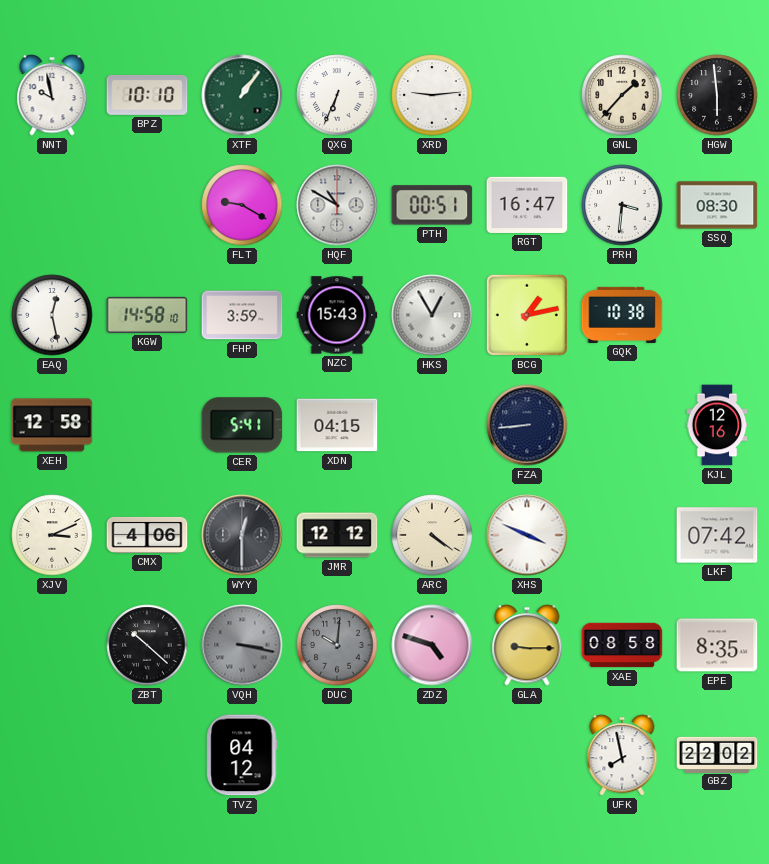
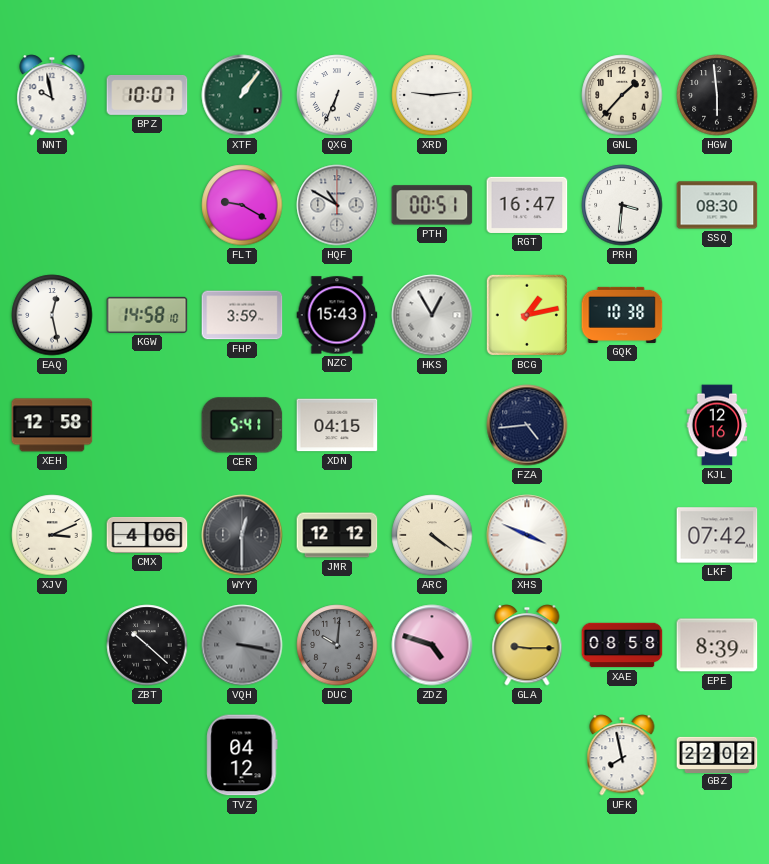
BPZ: 10:10 -> 10:07 (147, 95)
FZA: 8:44 -> 4:44 (527, 425)
EPE: 8:35 -> 8:39 (717, 645)
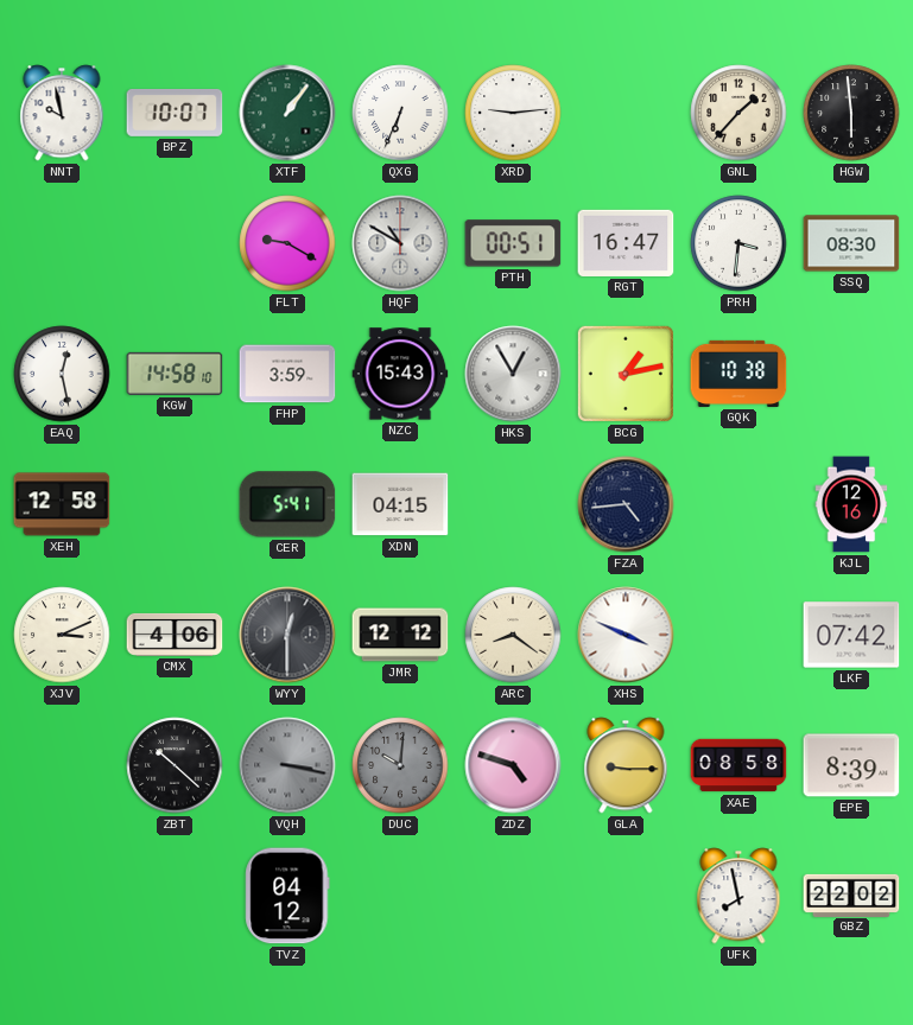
ARC: 4:21 -> 8:21 (513, 635)
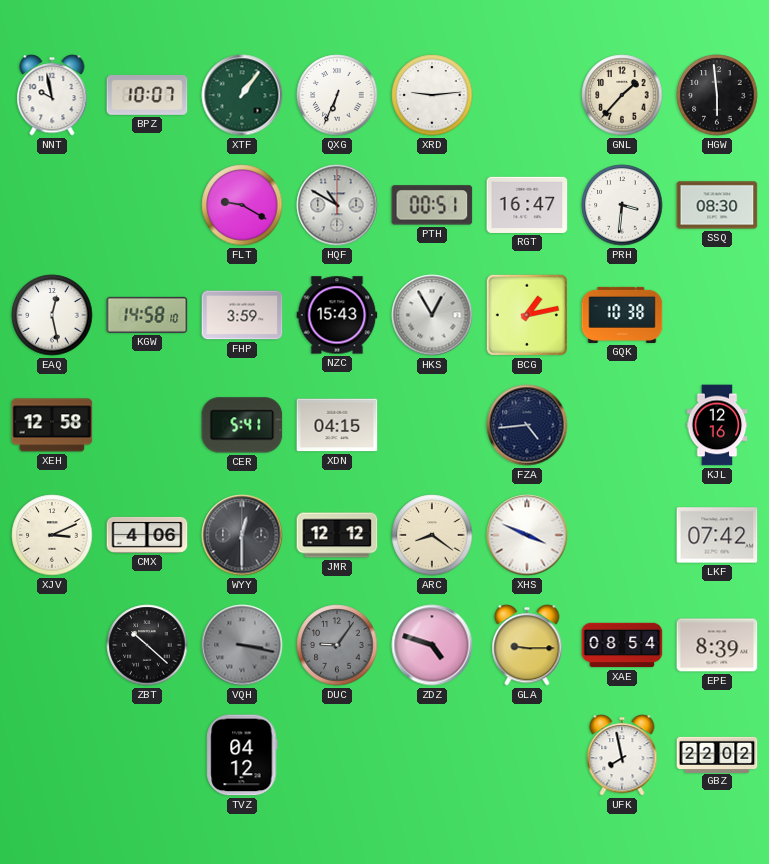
DUC: 10:01 -> 9:06 (337, 645)
XAE: 08:58 -> 08:54 (622, 645)
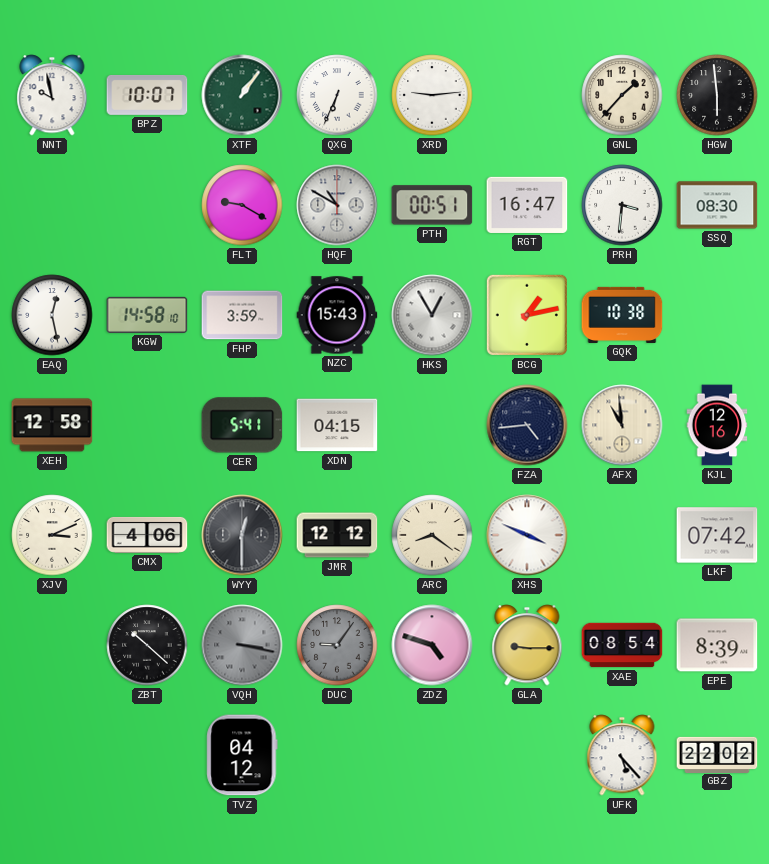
AFX: none -> 10:59 (622, 425)
UFK: 7:58 -> 5:23 (622, 755)
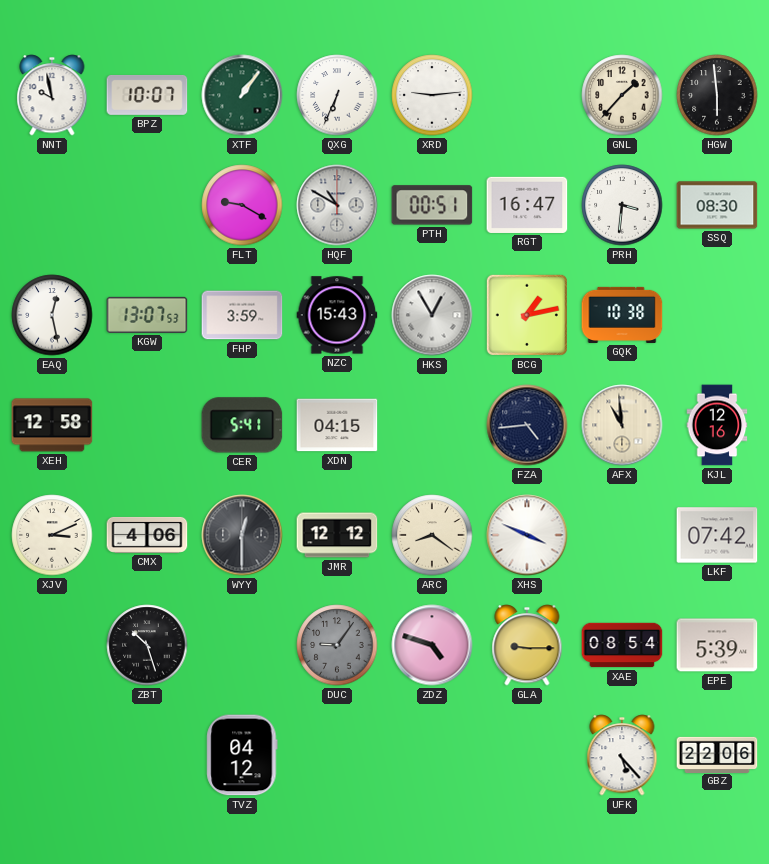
KGW: 14:58 -> 13:07 (147, 315)
ZBT: 10:22 -> 10:27 (147, 645)
VQH: 3:17 -> none (242, 645)
EPE: 8:39 -> 5:39 (717, 645)
GBZ: 22:02 -> 22:06 (717, 754)
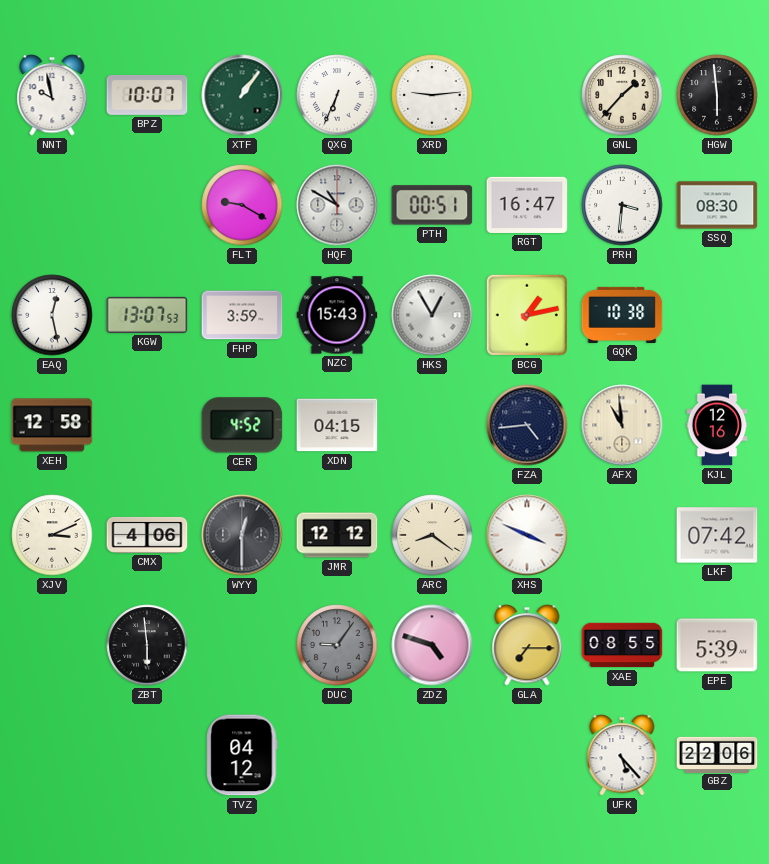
CER: 5:41 -> 4:52 (242, 425)
ZBT: 10:27 -> 5:59 (147, 645)
GLA: 9:15 -> 7:15 (527, 645)
XAE: 08:54 -> 08:55 (622, 645)
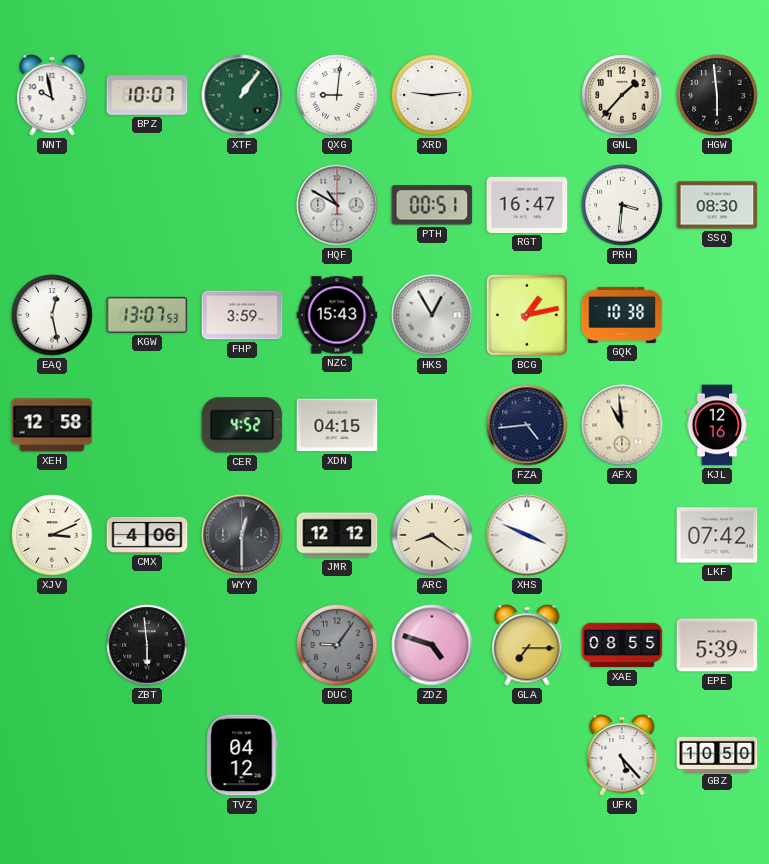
QXG: 6:34 -> 9:01 (337, 95)
FLT: 9:20 -> none (242, 205)
GBZ: 22:06 -> 10:50 (717, 754)
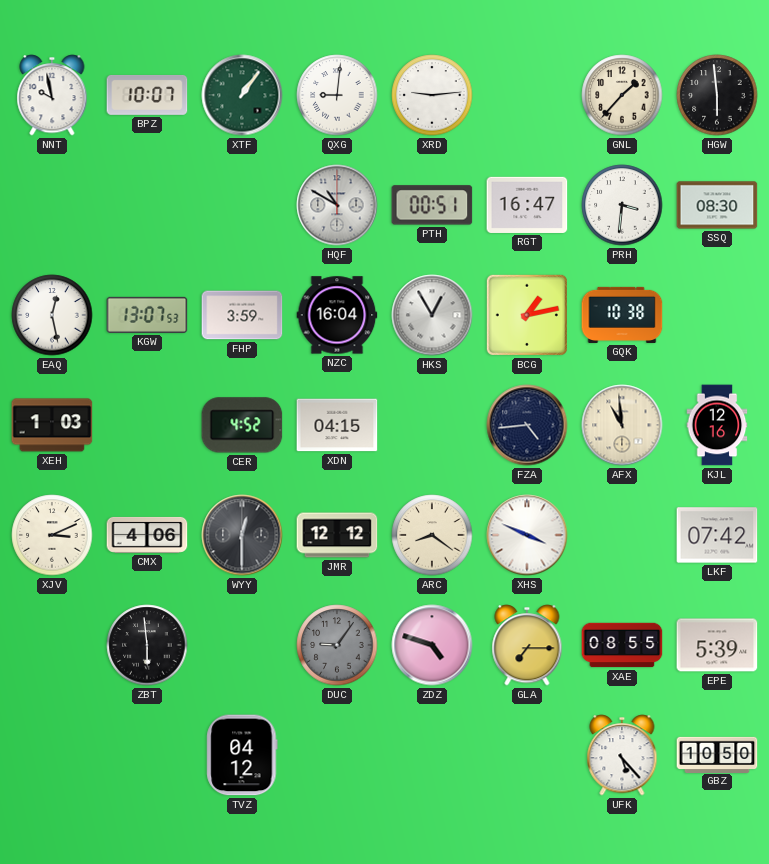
NZC: 15:43 -> 16:04 (337, 315)
XEH: 12:58 -> 1:03 (52, 425)
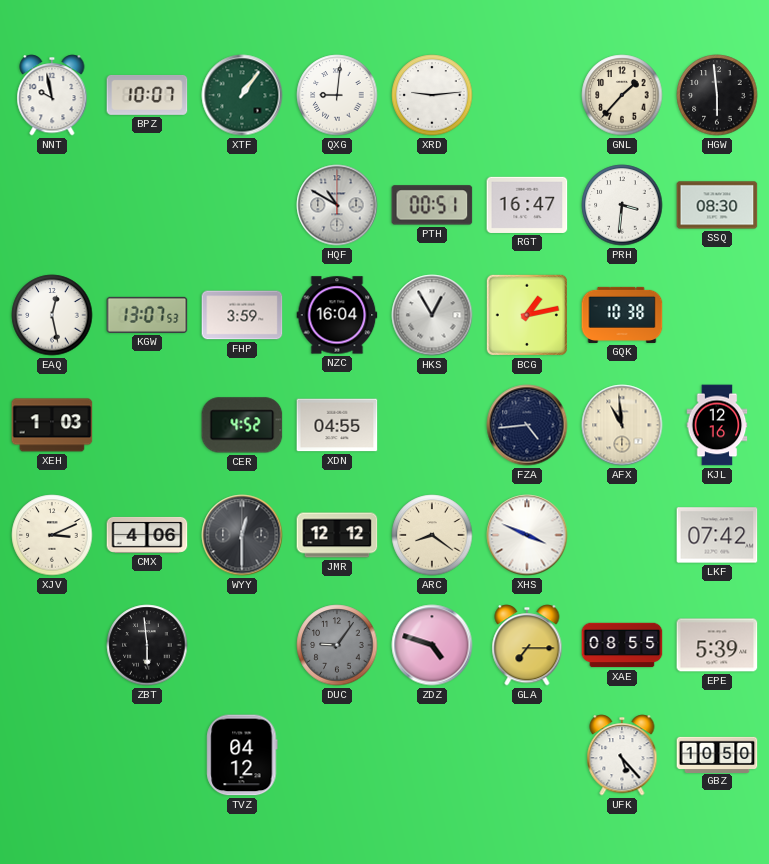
XDN: 04:15 -> 04:55 (337, 425)
